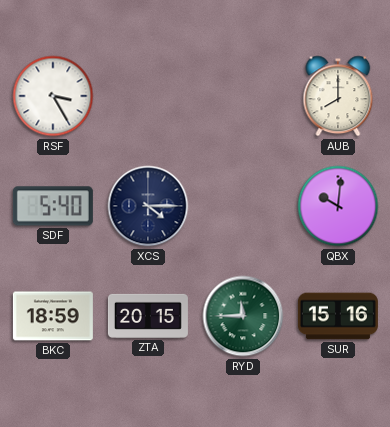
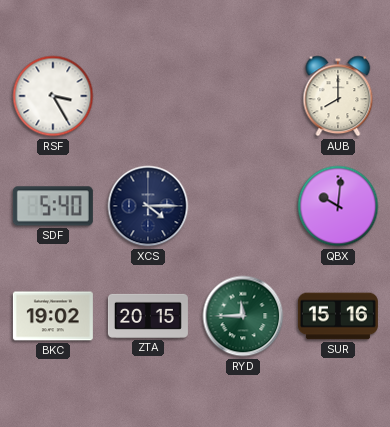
BKC: 18:59 -> 19:02 (53, 316)
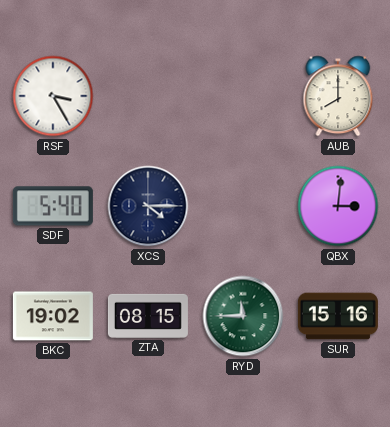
QBX: 10:01 -> 3:01 (338, 206)
ZTA: 20:15 -> 08:15 (148, 316)
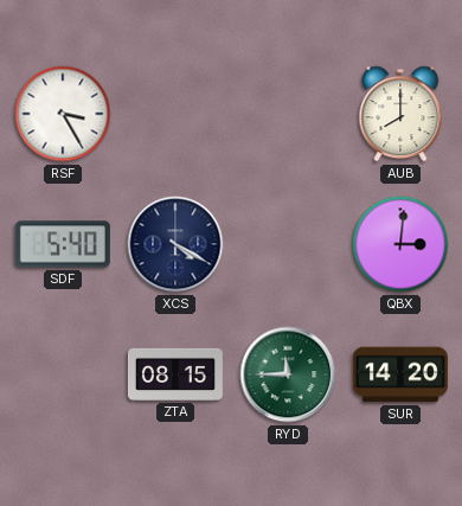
XCS: 4:15 -> 4:20 (175, 244)
BKC: 19:02 -> none (53, 316)
SUR: 15:16 -> 14:20 (400, 374)
